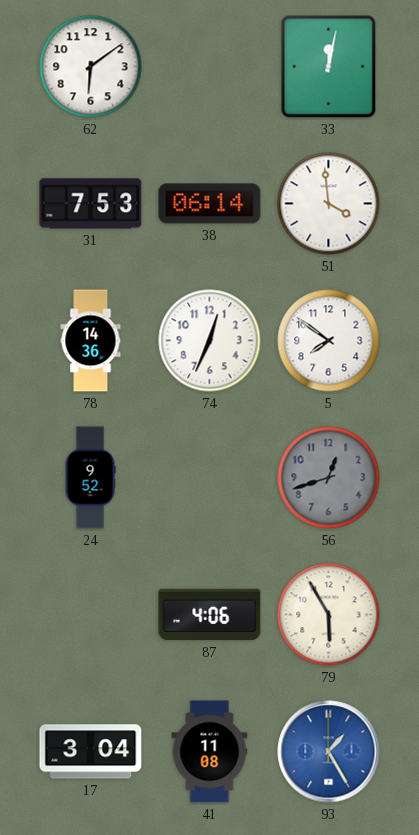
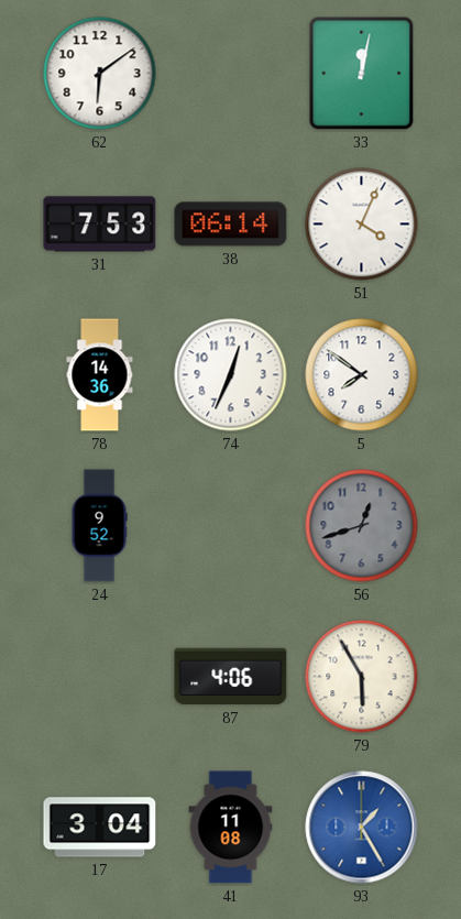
51: 3:59 -> 4:04 (362, 225)
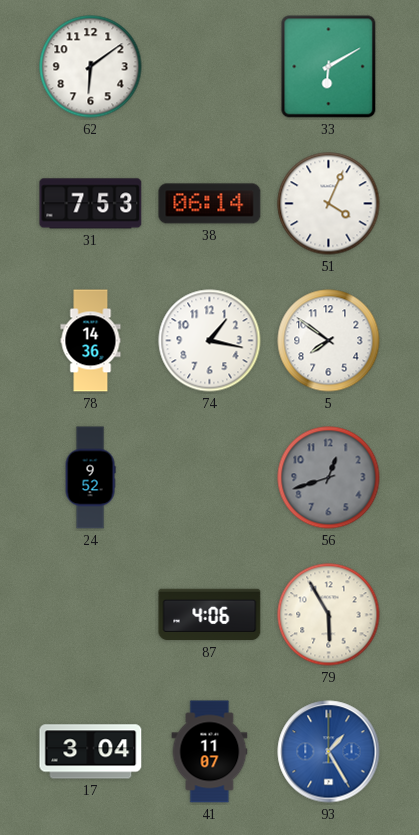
33: 12:02 -> 6:10 (329, 67)
74: 12:34 -> 1:17 (210, 341)
41: 11:08 -> 11:07 (210, 752)
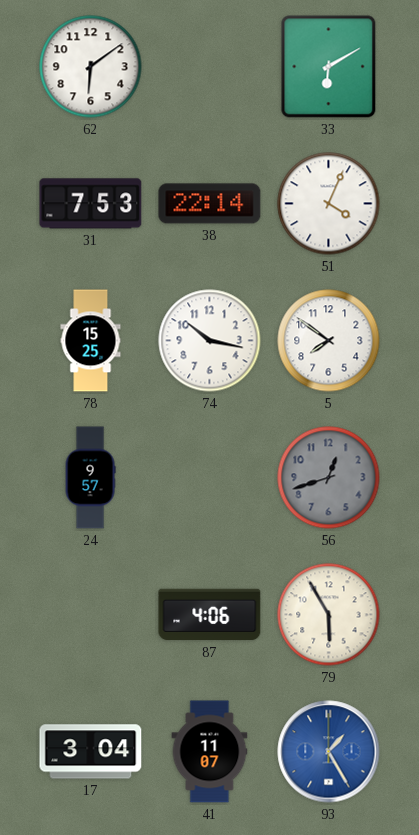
38: 06:14 -> 22:14 (210, 204)
78: 14:36 -> 15:25 (91, 341)
74: 1:17 -> 10:17 (210, 341)
24: 9:52 -> 9:57 (90, 478)
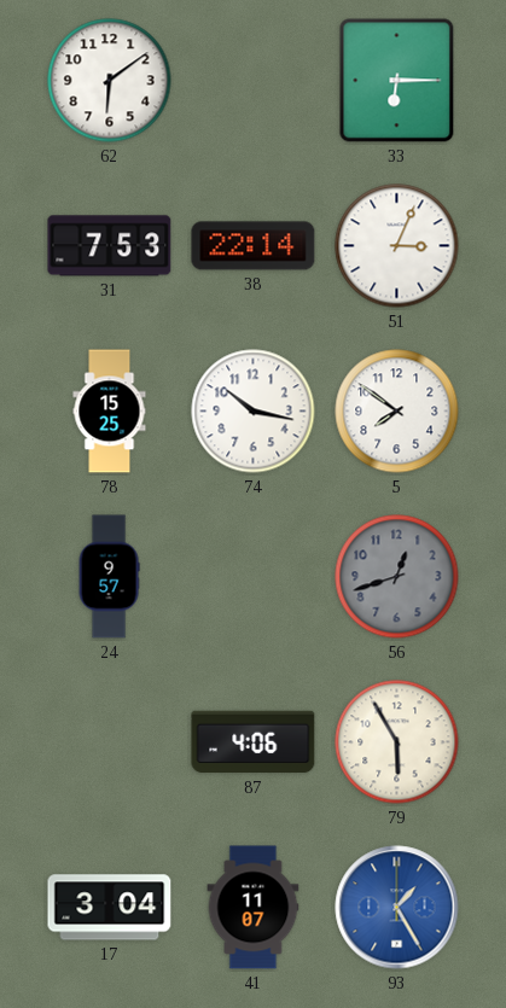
33: 6:10 -> 6:15 (397, 81)
51: 4:04 -> 3:04 (397, 246)
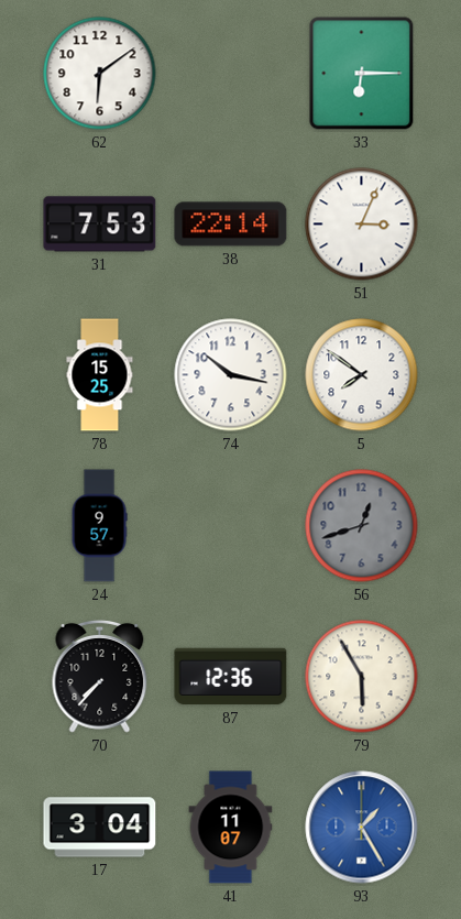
70: none -> 7:37 (100, 676)
87: 4:06 -> 12:36 (231, 677)
